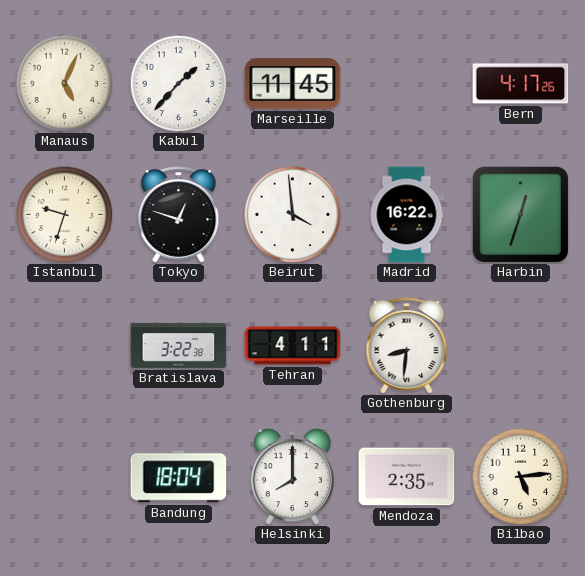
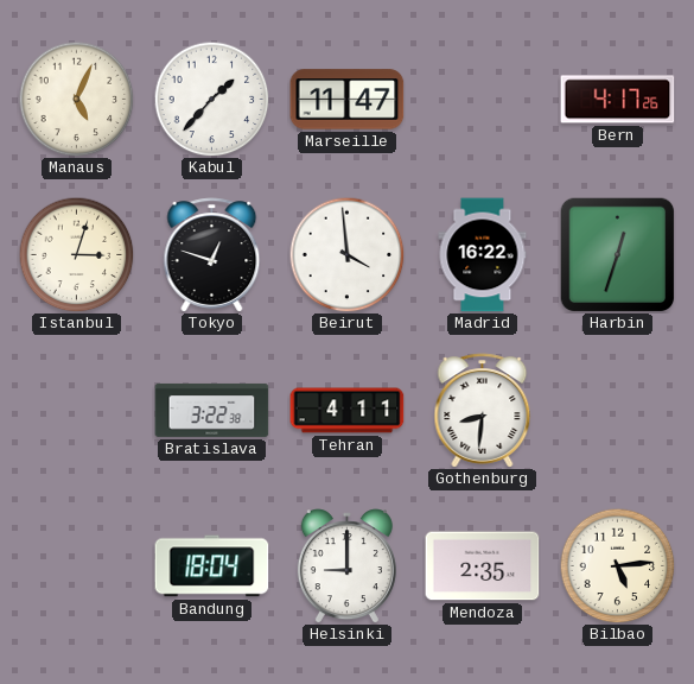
Marseille: 11:45 -> 11:47 (348, 100)
Istanbul: 9:33 -> 3:03 (76, 254)
Helsinki: 8:00 -> 9:00 (346, 566)
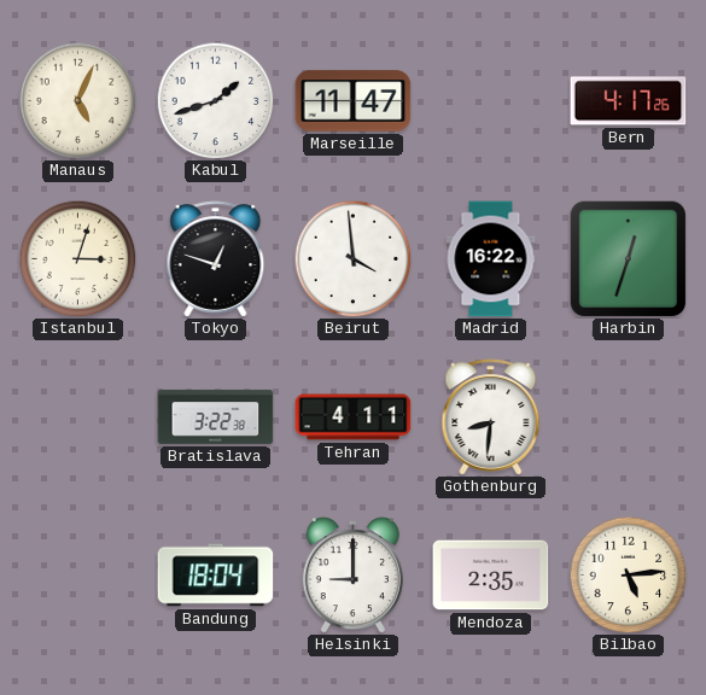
Kabul: 1:37 -> 1:42 (215, 100)
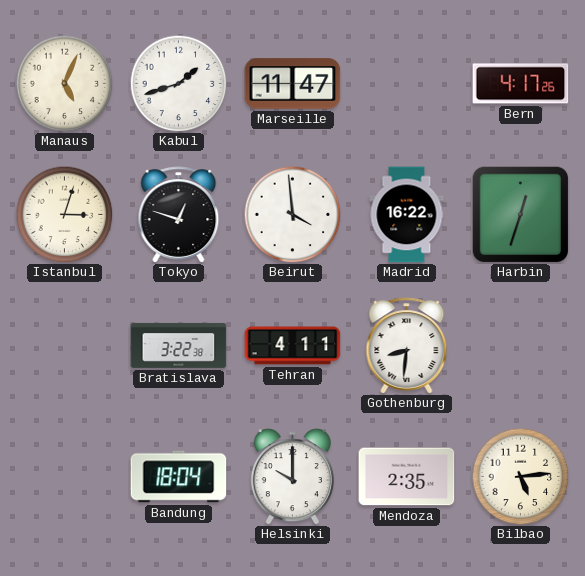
Helsinki: 9:00 -> 10:00 (292, 477)
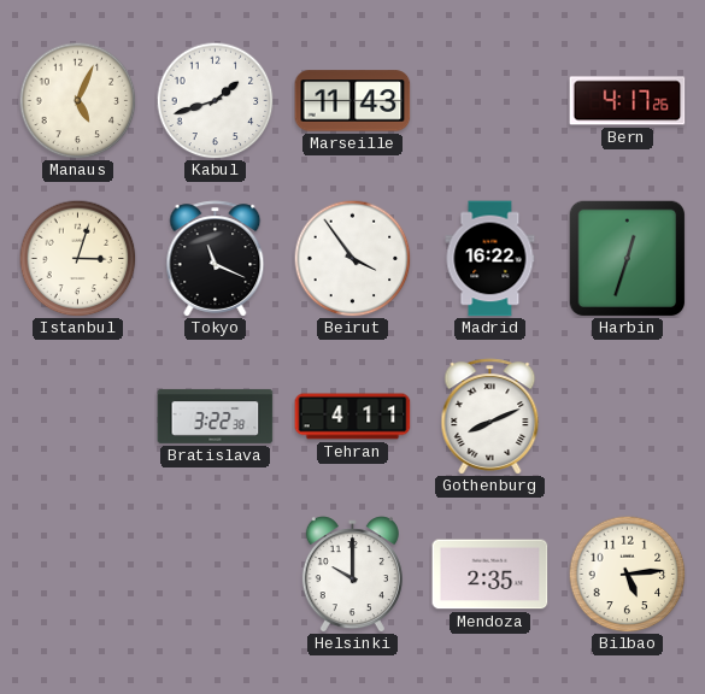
Marseille: 11:47 -> 11:43 (353, 101)
Tokyo: 12:48 -> 11:19 (216, 259)
Beirut: 3:59 -> 3:54 (352, 258)
Gothenburg: 8:31 -> 8:11 (490, 417)
Bandung: 18:04 -> none (179, 477)
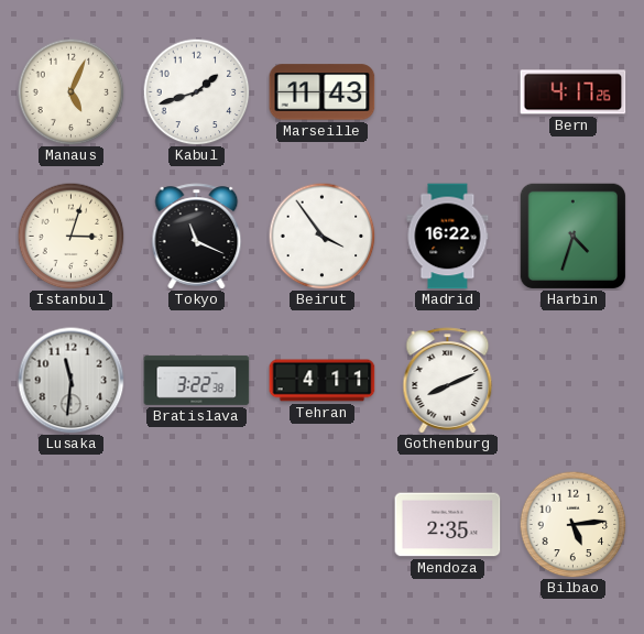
Harbin: 12:33 -> 4:33 (572, 236)
Lusaka: none -> 11:31 (72, 381)
Helsinki: 10:00 -> none (352, 575)
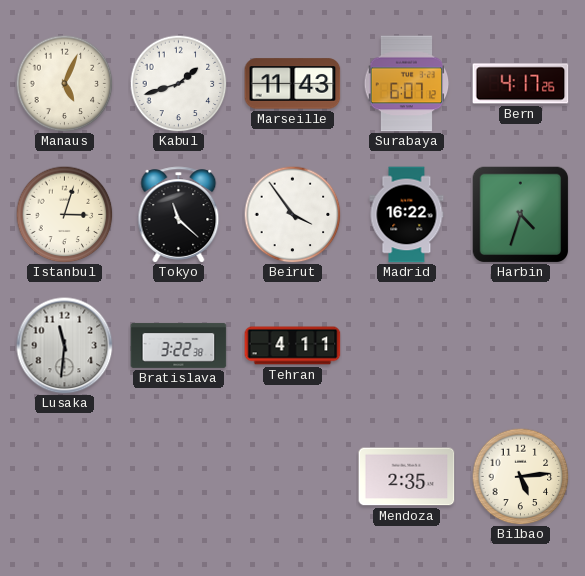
Surabaya: none -> 6:07 (407, 84)
Tokyo: 11:19 -> 11:22 (179, 215)
Gothenburg: 8:11 -> none (448, 381)
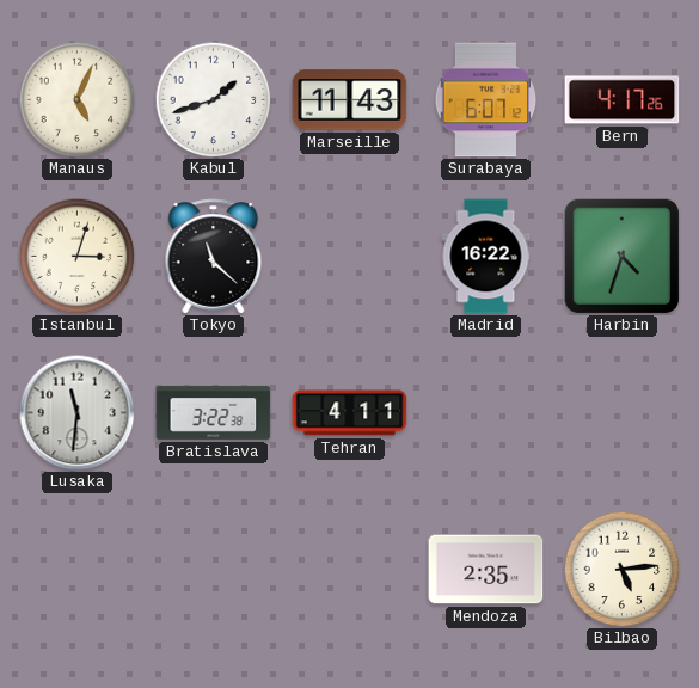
Beirut: 3:54 -> none (292, 214)
